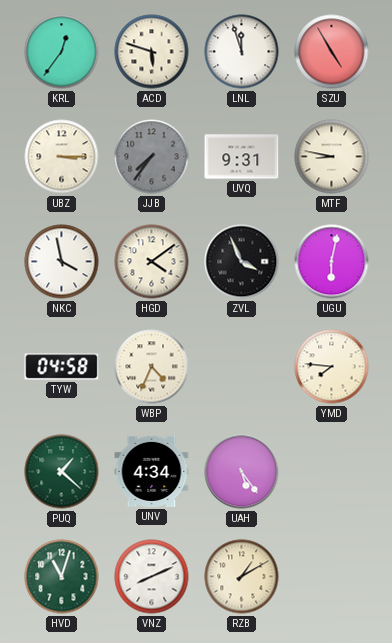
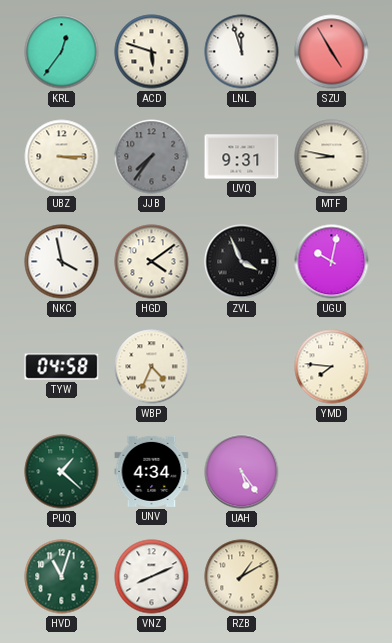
UGU: 6:02 -> 10:02 (332, 262)
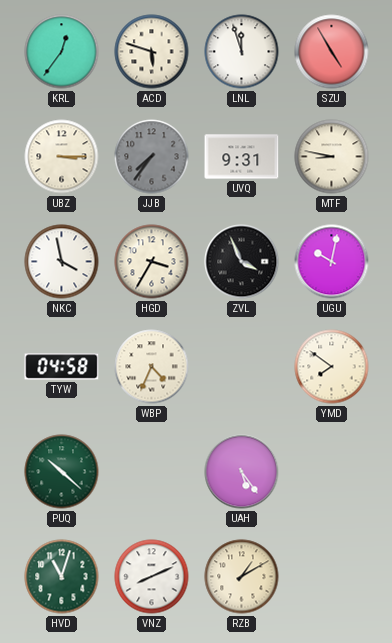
HGD: 4:09 -> 3:35 (152, 262)
YMD: 7:46 -> 7:51 (332, 367)
PUQ: 1:22 -> 10:22 (62, 472)
UNV: 4:34 -> none (152, 471)
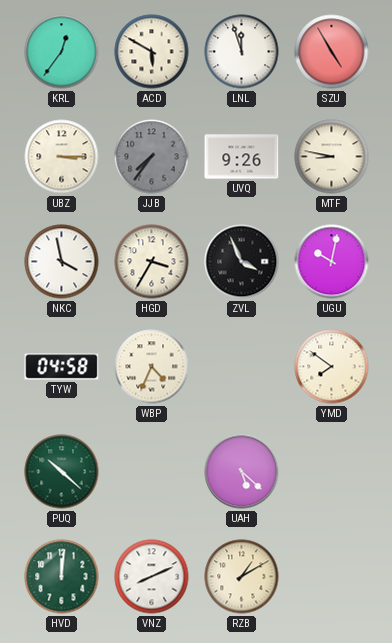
ACD: 5:48 -> 5:50 (152, 52)
UVQ: 9:31 -> 9:26 (242, 157)
UAH: 5:24 -> 5:22 (242, 472)
HVD: 11:03 -> 12:01 (62, 577)
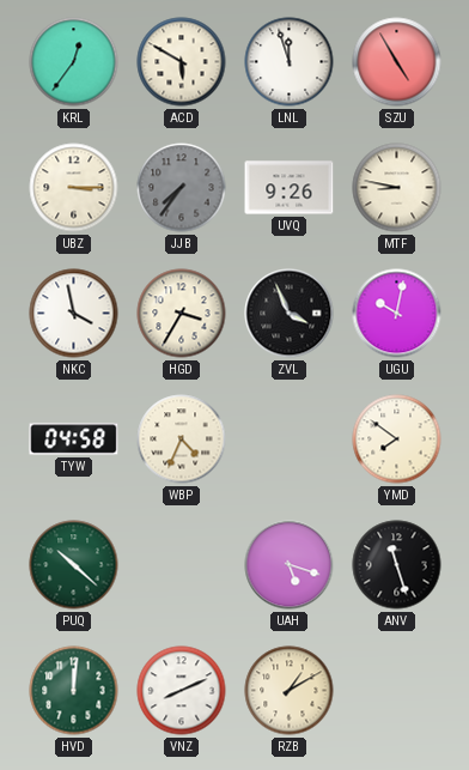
UAH: 5:22 -> 5:18 (290, 565)
ANV: none -> 11:27 (397, 565)
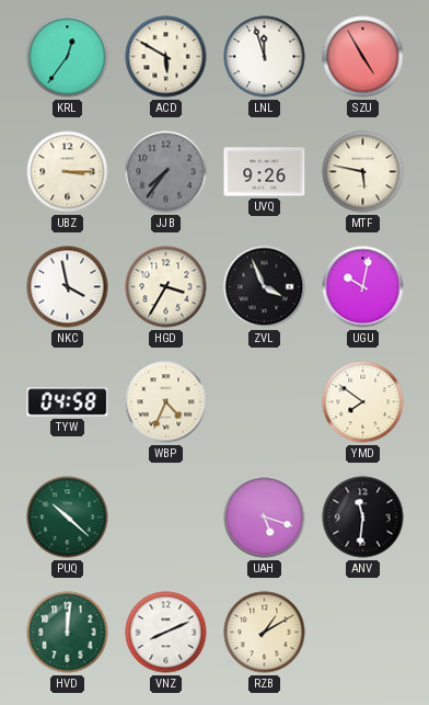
MTF: 8:47 -> 5:47 (363, 172)
ANV: 11:27 -> 11:31 (363, 518)
